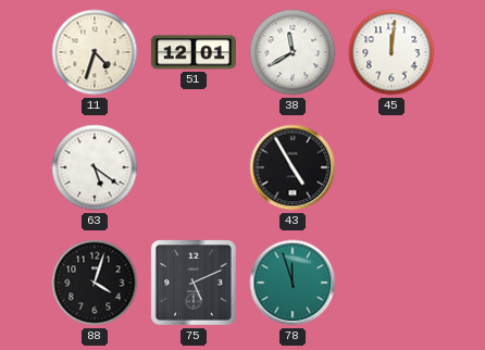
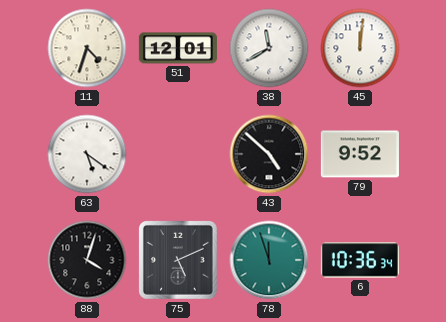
43: 4:55 -> 4:52 (269, 154)
79: none -> 9:52 (360, 154)
6: none -> 10:36 (360, 260)
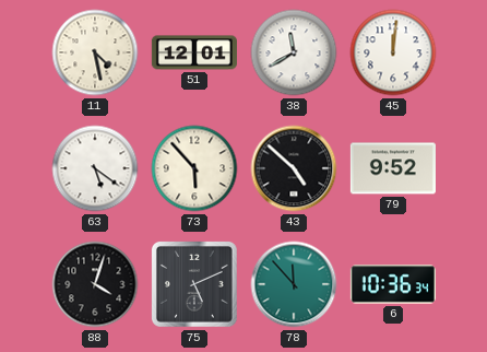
11: 4:33 -> 4:28 (95, 52)
73: none -> 5:53 (194, 168)
78: 11:57 -> 11:53 (294, 284)
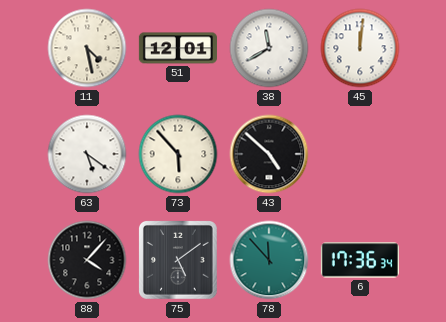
79: 9:52 -> none (393, 168)
88: 4:03 -> 4:07 (87, 260)
75: 5:11 -> 5:09 (179, 261)
6: 10:36 -> 17:36 (360, 260)
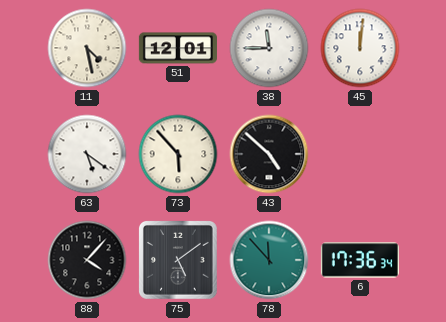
38: 11:40 -> 11:45 (269, 48)
